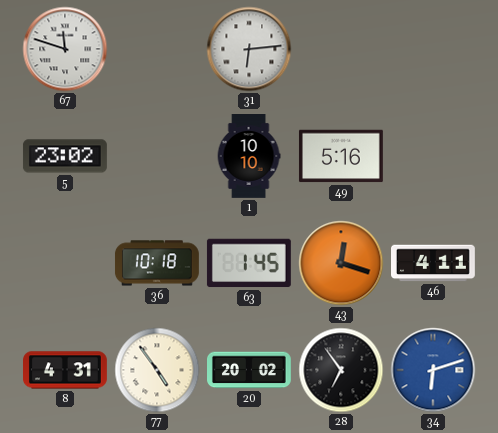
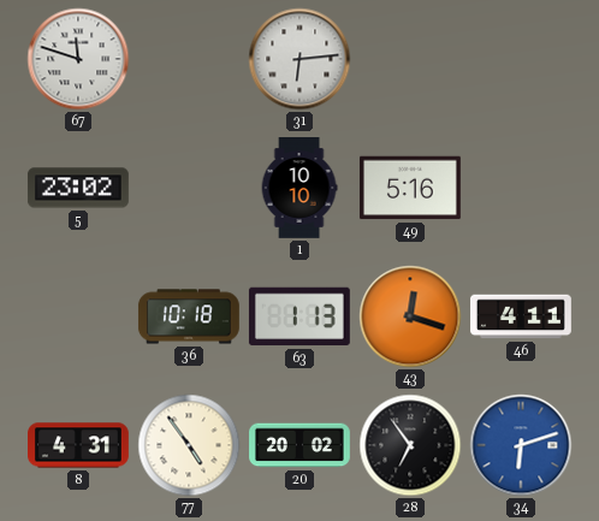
63: 1:45 -> 1:13 (299, 316)
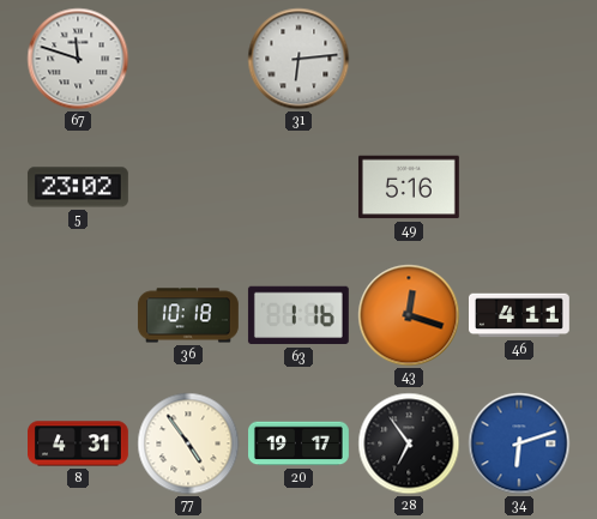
1: 10:10 -> none (299, 189)
63: 1:13 -> 1:16 (298, 315)
20: 20:02 -> 19:17 (300, 443)
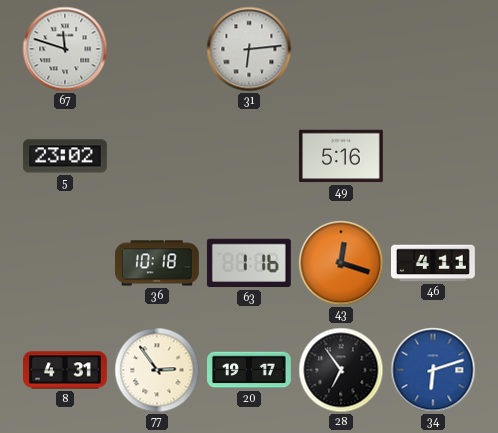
77: 4:54 -> 2:54 (157, 370)
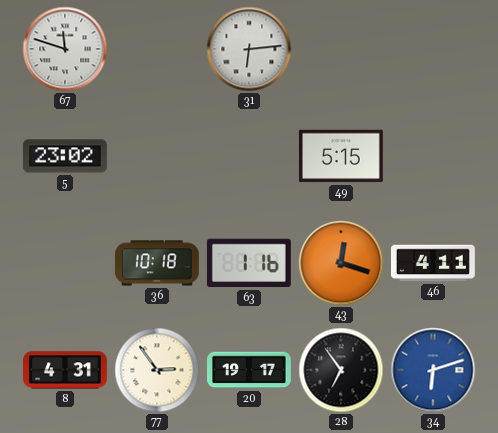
49: 5:16 -> 5:15 (341, 156)
